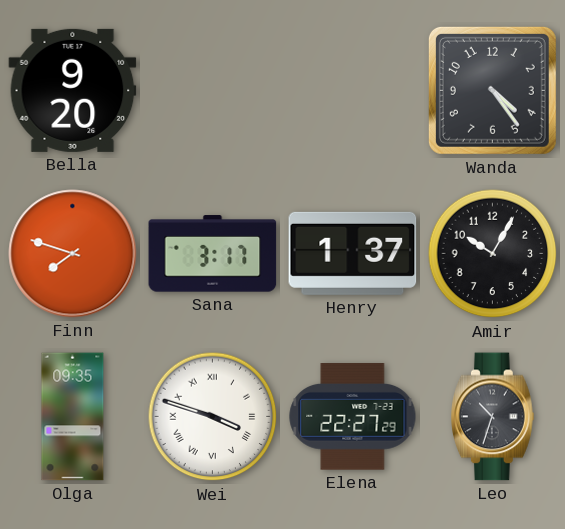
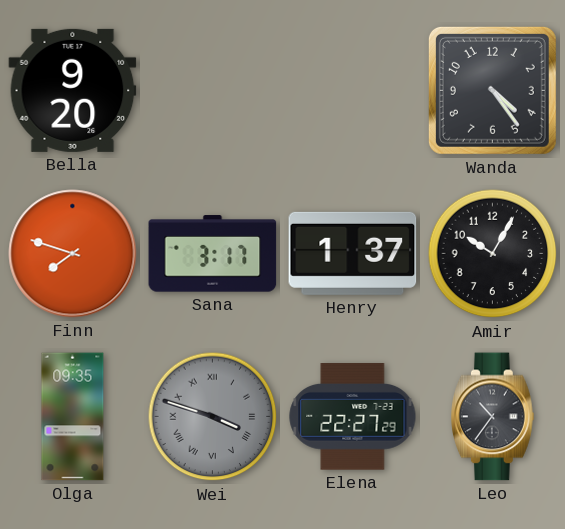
Wei dial: white -> grey (213, 417)
Leo: 10:33 -> 10:36 (493, 417)
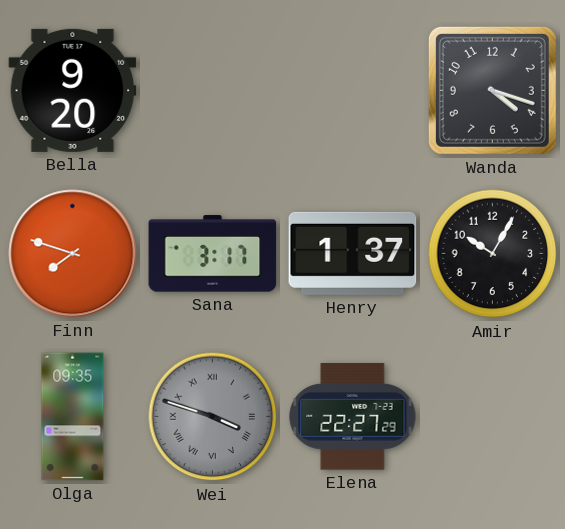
Wanda: 4:24 -> 4:18 (492, 90)
Leo: 10:36 -> none (493, 417)
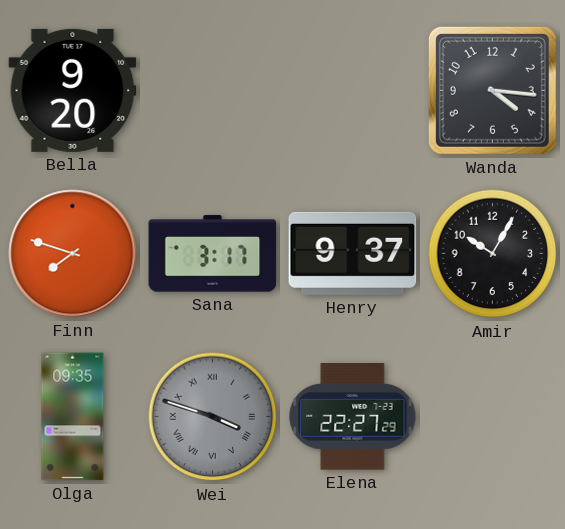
Wanda: 4:18 -> 4:16 (492, 90)
Henry: 1:37 -> 9:37 (353, 253)
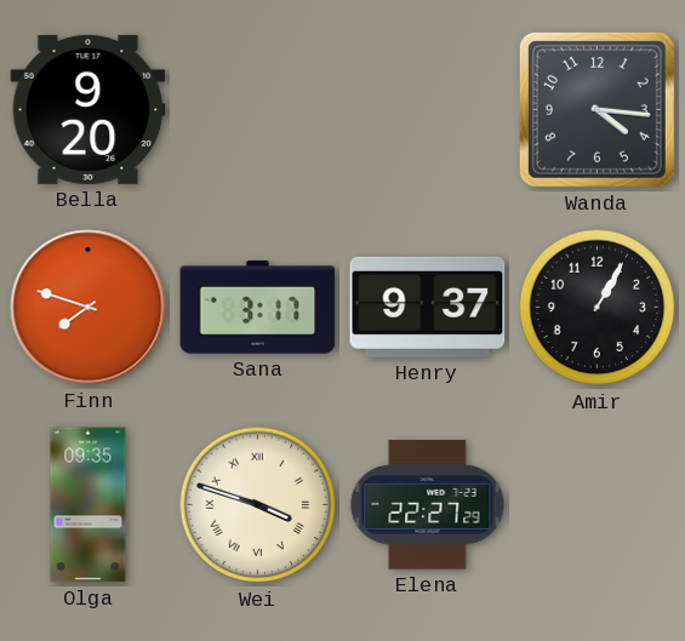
Amir: 10:05 -> 1:05 (598, 308)
Wei dial: grey -> cream (258, 505)
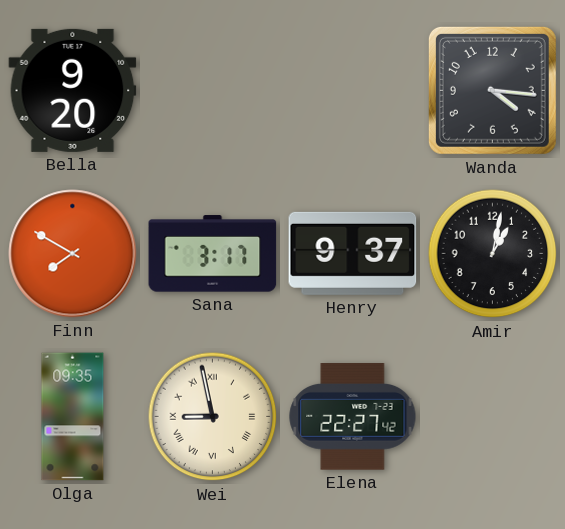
Finn: 7:48 -> 7:50 (73, 254)
Amir: 1:05 -> 1:02 (493, 254)
Wei: 3:48 -> 8:58 (213, 417)
Elena: 22:27:29 -> 22:27:42 (353, 417)
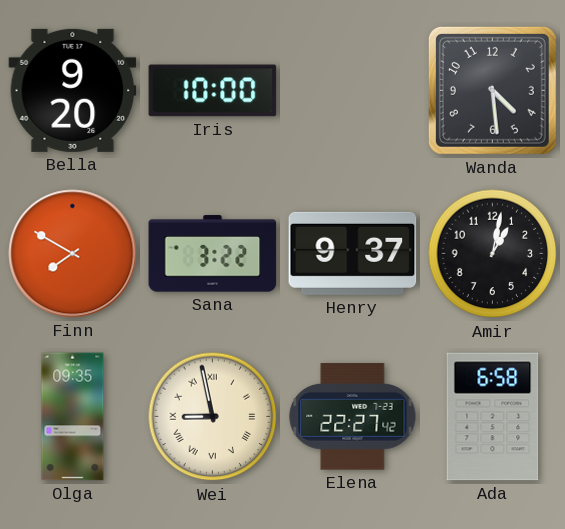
Iris: none -> 10:00 (213, 91)
Wanda: 4:16 -> 4:29 (492, 90)
Sana: 3:17 -> 3:22 (213, 254)
Ada: none -> 6:58 (493, 417)
